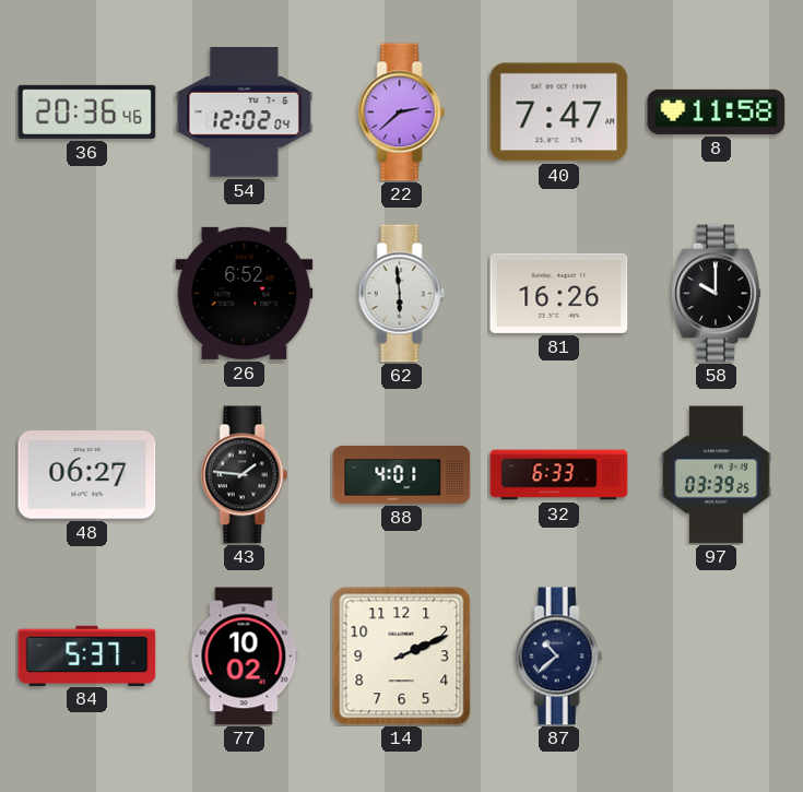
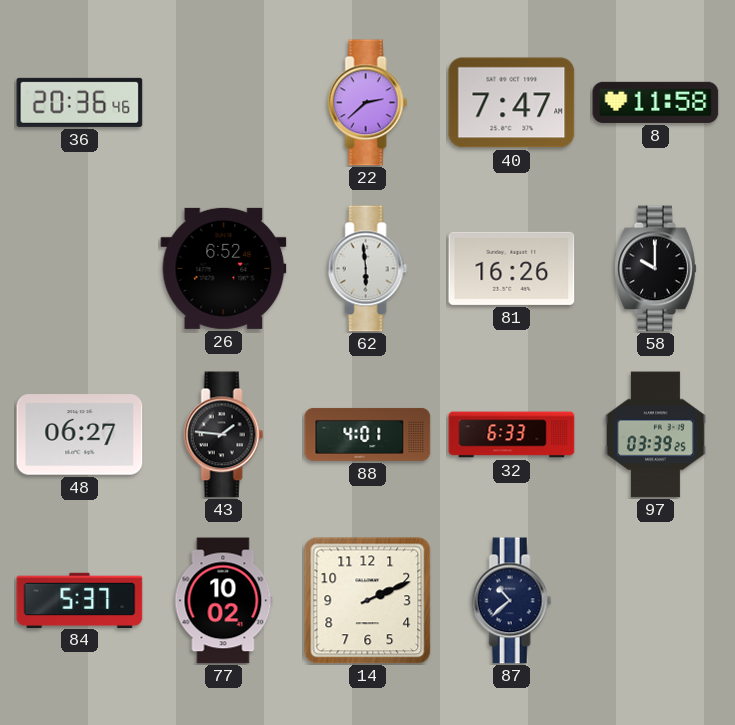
54: 12:02 -> none (245, 113)
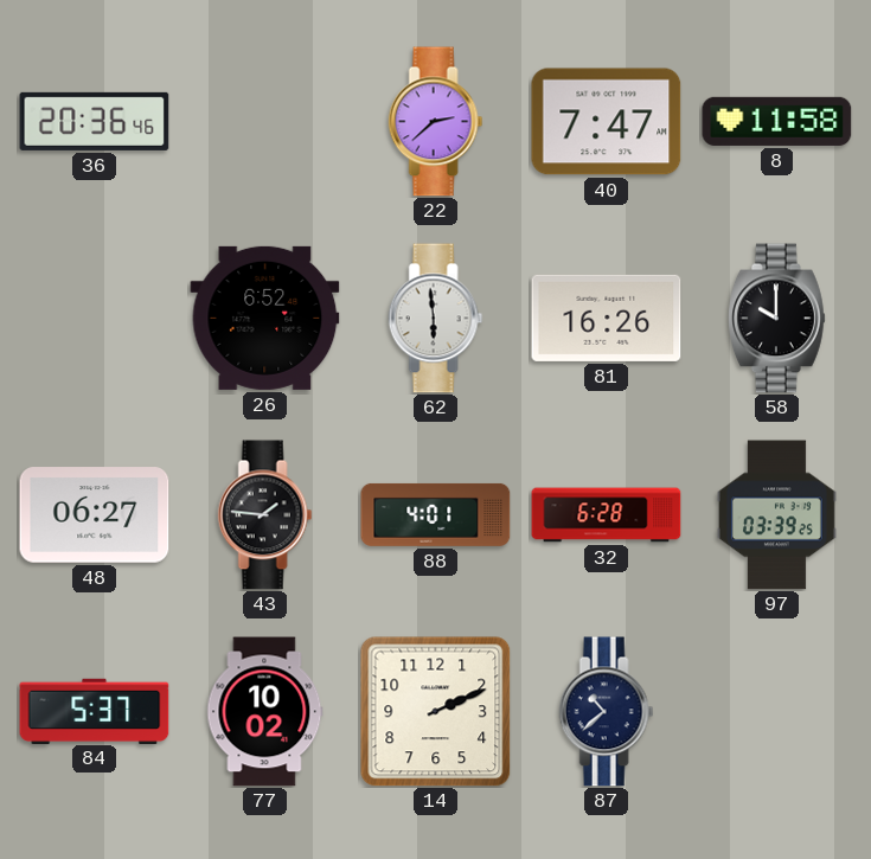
32: 6:33 -> 6:28 (607, 515)
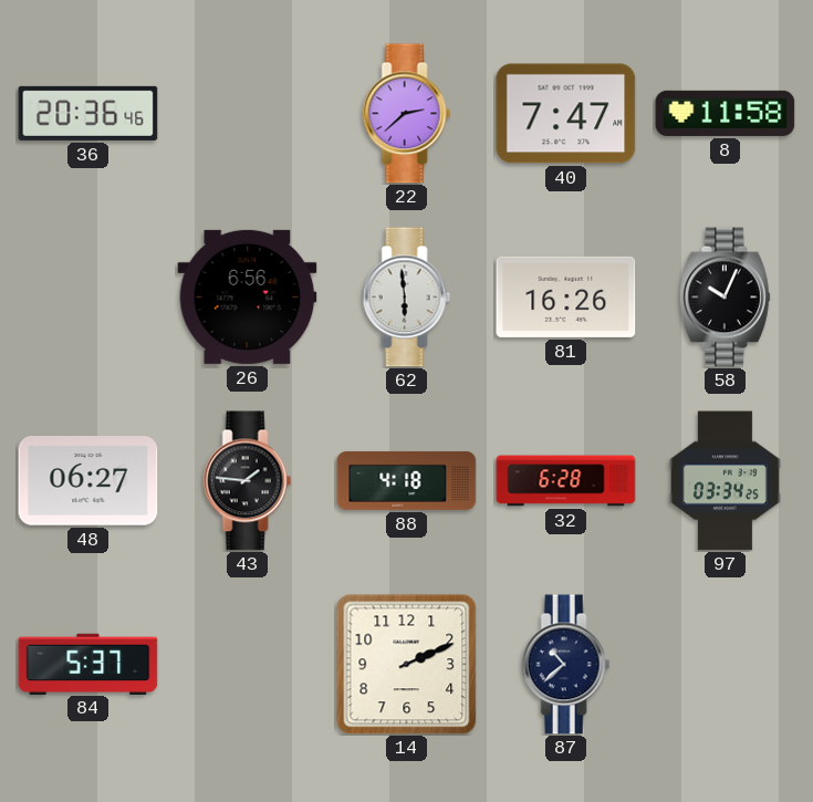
26: 6:52 -> 6:56 (248, 296)
58: 10:00 -> 10:04 (726, 298)
88: 4:01 -> 4:18 (407, 480)
97: 03:39 -> 03:34 (725, 481)
77: 10:02 -> none (265, 712)
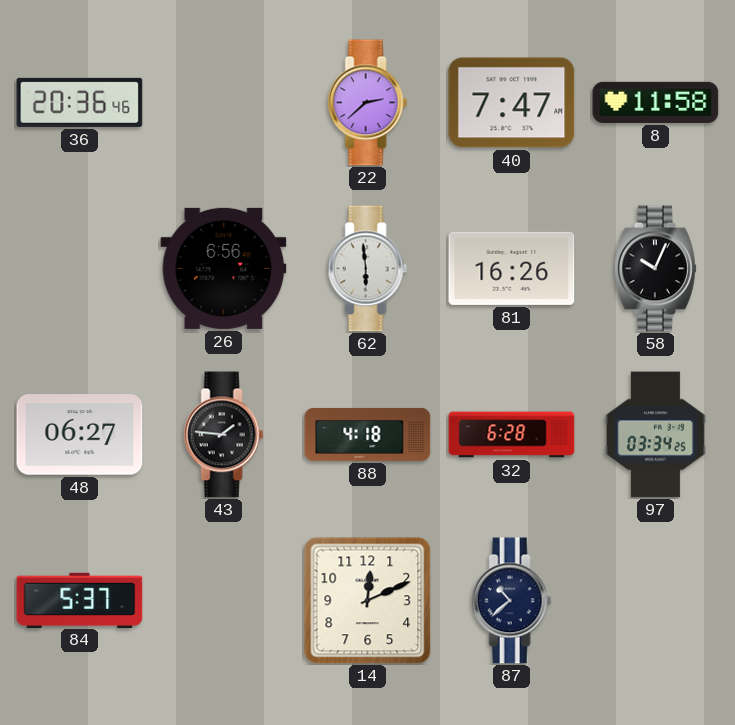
14: 2:11 -> 12:11 (368, 601)
